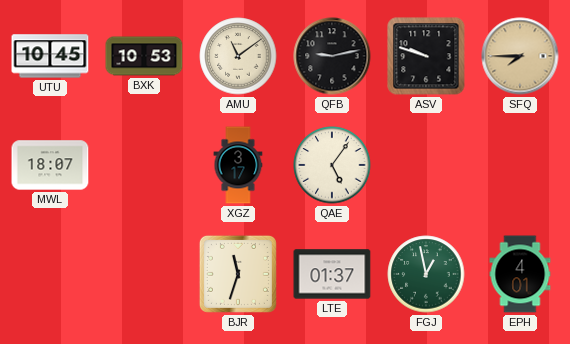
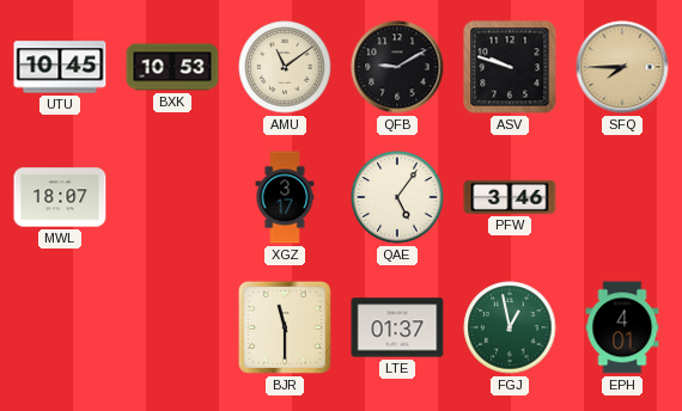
QFB: 9:13 -> 9:10 (397, 67)
PFW: none -> 3:46 (510, 197)
BJR: 11:33 -> 11:30 (285, 327)
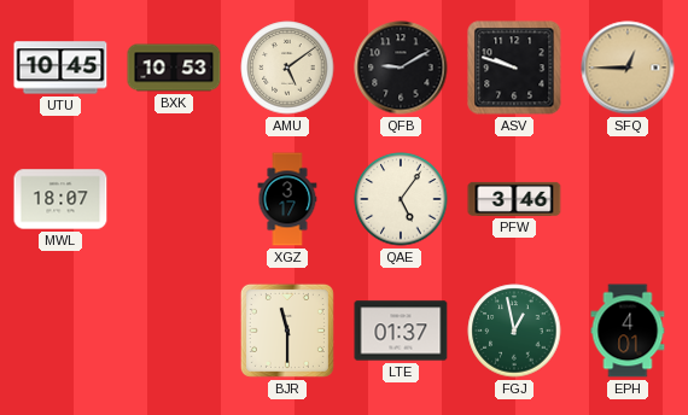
AMU: 11:09 -> 5:09 (287, 68)
SFQ: 7:45 -> 12:45 (628, 68)
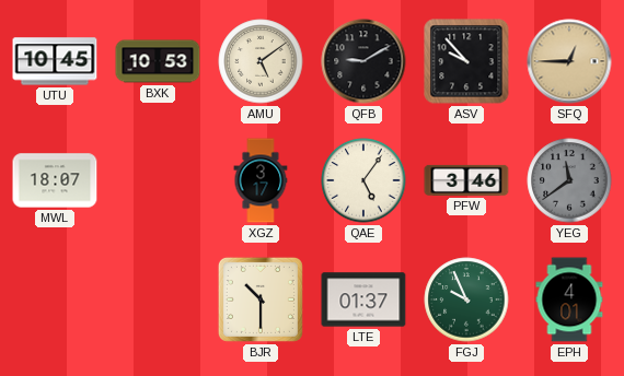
ASV: 9:48 -> 9:53 (466, 61)
YEG: none -> 11:39 (569, 180)
BJR: 11:30 -> 10:30 (261, 299)
FGJ: 12:58 -> 9:56 (466, 299)
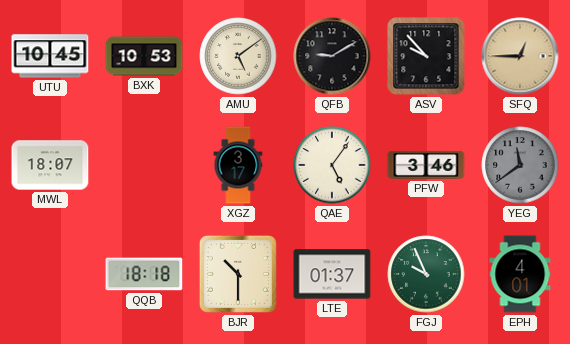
QQB: none -> 18:18 (144, 274)
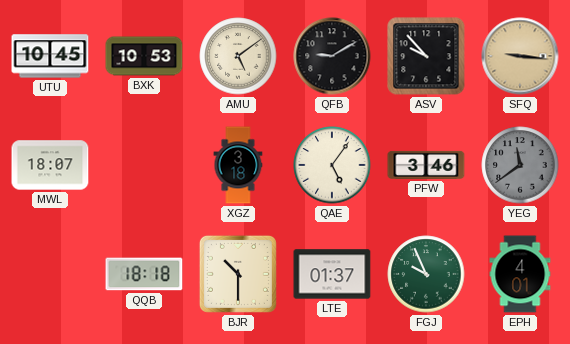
SFQ: 12:45 -> 9:16 (520, 56)
XGZ: 3:17 -> 3:18 (238, 165)
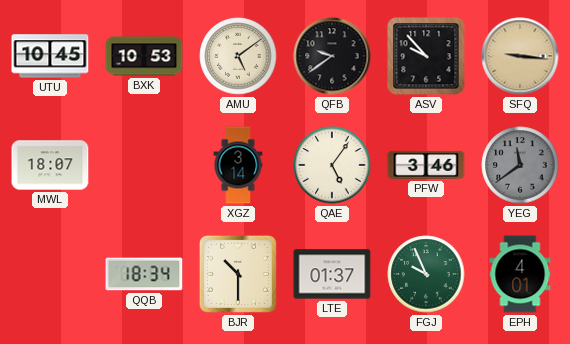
QFB: 9:10 -> 9:39 (332, 56)
XGZ: 3:18 -> 3:14 (238, 165)
QQB: 18:18 -> 18:34 (144, 274)
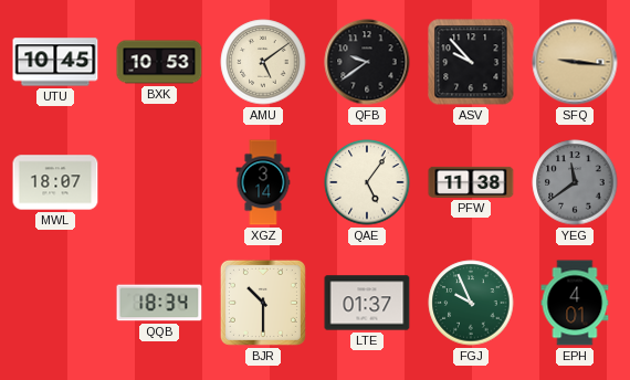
PFW: 3:46 -> 11:38 (471, 182)
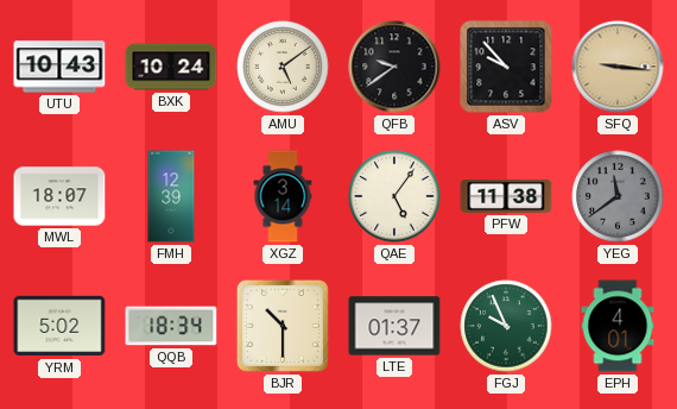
UTU: 10:45 -> 10:43 (59, 67)
BXK: 10:53 -> 10:24 (171, 67)
FMH: none -> 12:39 (171, 196)
YRM: none -> 5:02 (59, 326)
